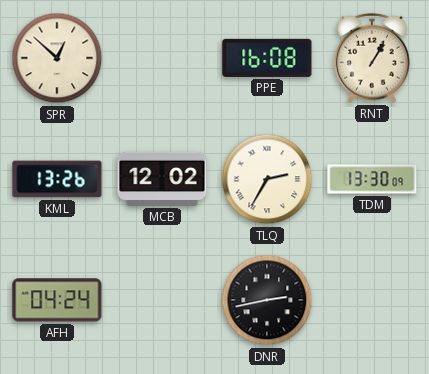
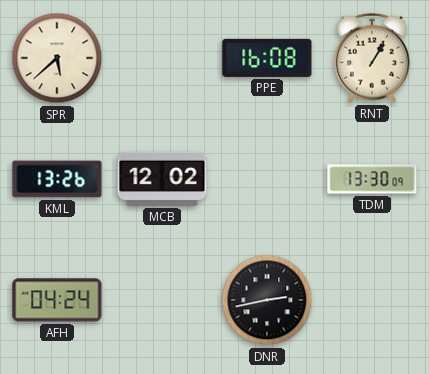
SPR: 12:52 -> 5:38 (57, 58)
TLQ: 2:35 -> none (267, 179)
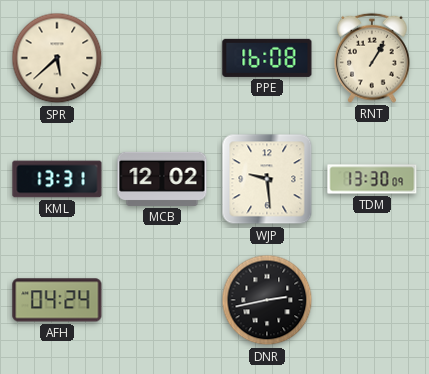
KML: 13:26 -> 13:31 (57, 179)
WJP: none -> 9:29 (267, 179)
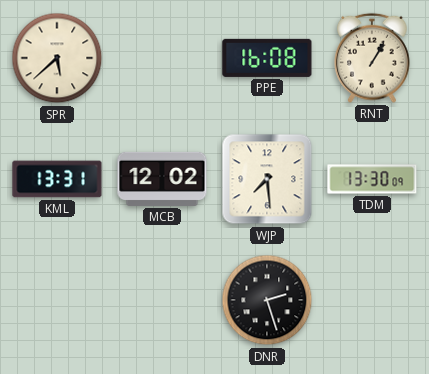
WJP: 9:29 -> 7:29 (267, 179)
AFH: 04:24 -> none (57, 300)
DNR: 2:43 -> 2:27 (267, 300)
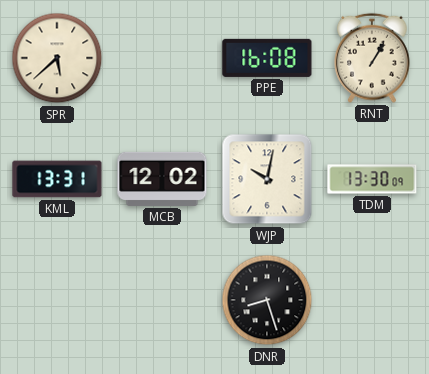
WJP: 7:29 -> 10:02 (267, 179)
DNR: 2:27 -> 8:27 (267, 300)
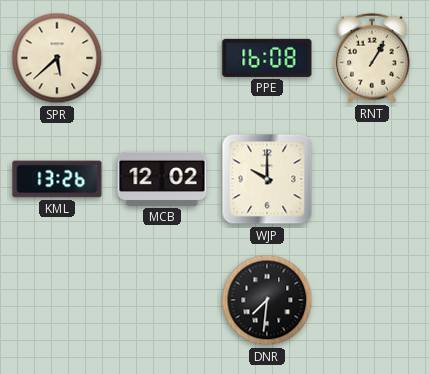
KML: 13:31 -> 13:26 (57, 179)
WJP: 10:02 -> 10:00 (267, 179)
TDM: 13:30 -> none (372, 179)
DNR: 8:27 -> 7:31 (267, 300)
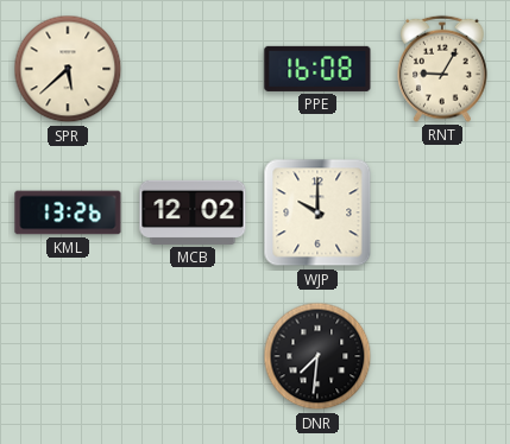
RNT: 1:05 -> 9:05 (442, 69)
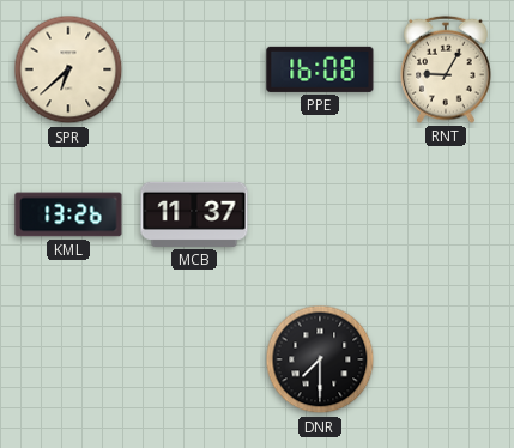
SPR: 5:38 -> 6:38 (68, 69)
MCB: 12:02 -> 11:37 (194, 214)
WJP: 10:00 -> none (317, 213)
DNR: 7:31 -> 7:30 (320, 359)
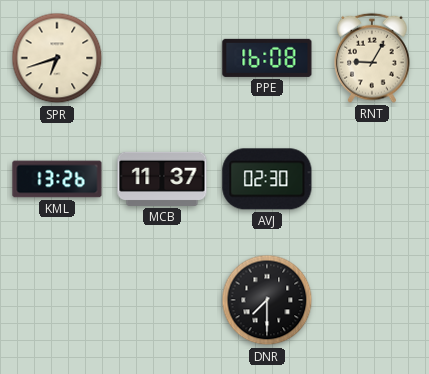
SPR: 6:38 -> 6:42 (57, 58)
AVJ: none -> 02:30 (267, 179)
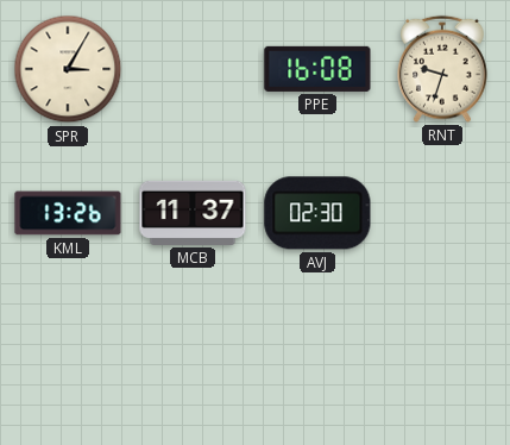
SPR: 6:42 -> 3:05 (68, 69)
RNT: 9:05 -> 9:33 (442, 69)
DNR: 7:30 -> none (267, 300)
